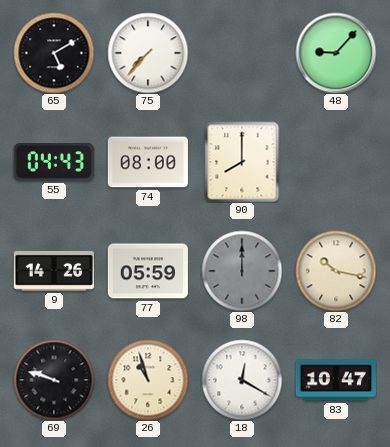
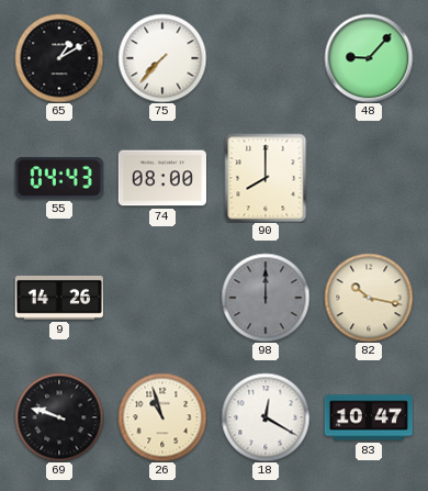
65: 5:10 -> 1:10 (59, 58)
77: 05:59 -> none (148, 271)
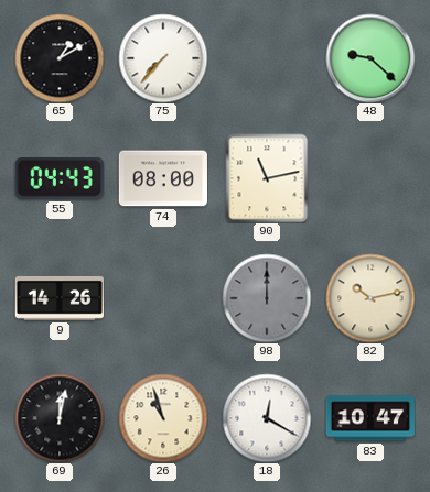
48: 9:07 -> 9:22 (370, 58)
90: 8:00 -> 11:13 (267, 178)
82: 10:17 -> 10:13 (370, 298)
69: 9:48 -> 12:02 (60, 418)
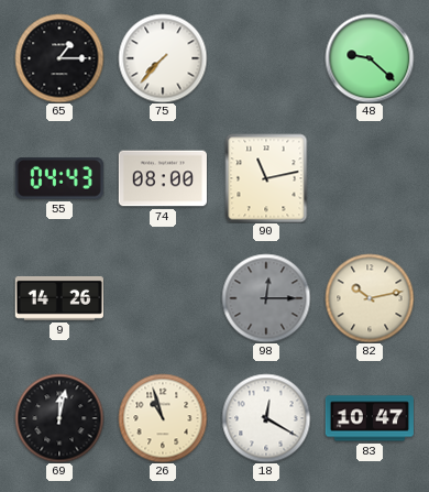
65: 1:10 -> 1:15 (59, 58)
98: 12:00 -> 12:15 (266, 298)
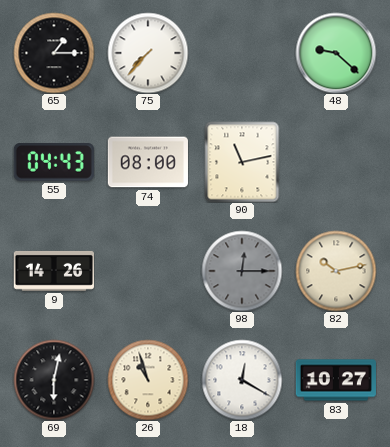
69: 12:02 -> 6:02 (54, 380)
83: 10:47 -> 10:27 (336, 380)
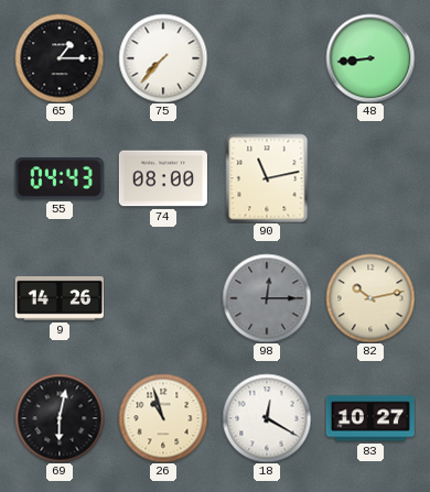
48: 9:22 -> 8:44 (370, 58)
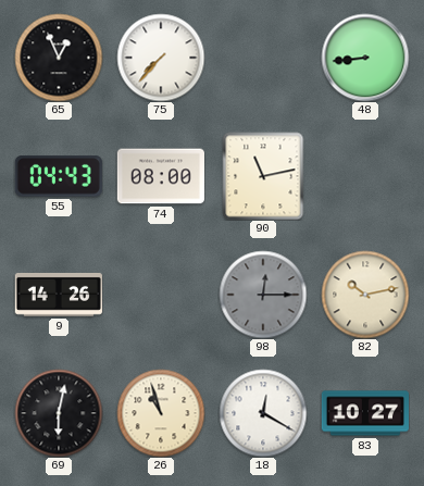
65: 1:15 -> 12:56 (59, 58)
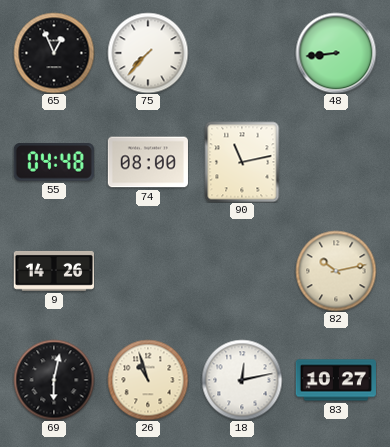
55: 04:43 -> 04:48 (54, 163)
98: 12:15 -> none (263, 295)
18: 12:20 -> 12:13 (242, 380)
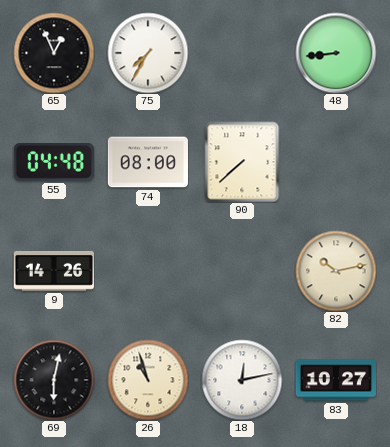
75: 7:37 -> 7:35 (148, 53)
90: 11:13 -> 7:38 (242, 162)
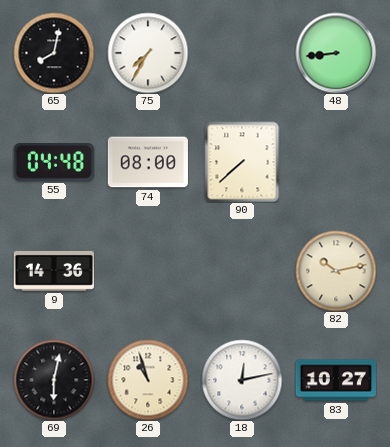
65: 12:56 -> 8:02 (54, 53)
9: 14:26 -> 14:36 (54, 271)
